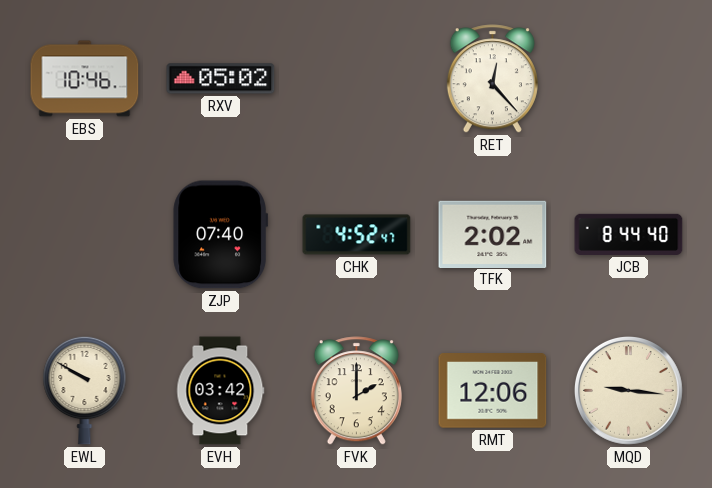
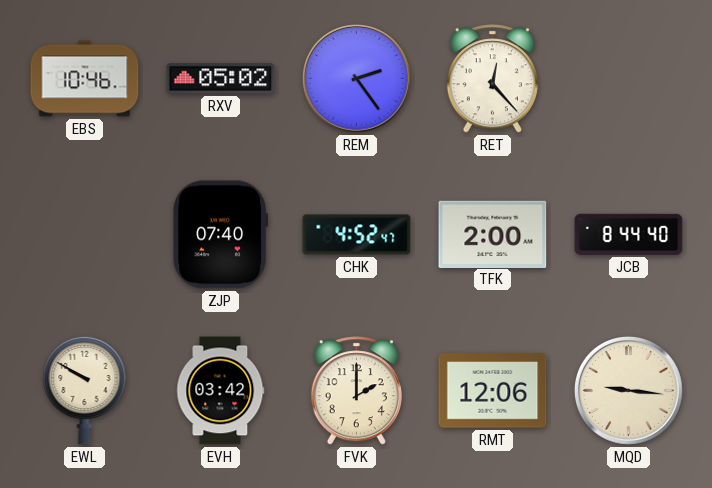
REM: none -> 2:24 (356, 78)
TFK: 2:02 -> 2:00 (493, 234)
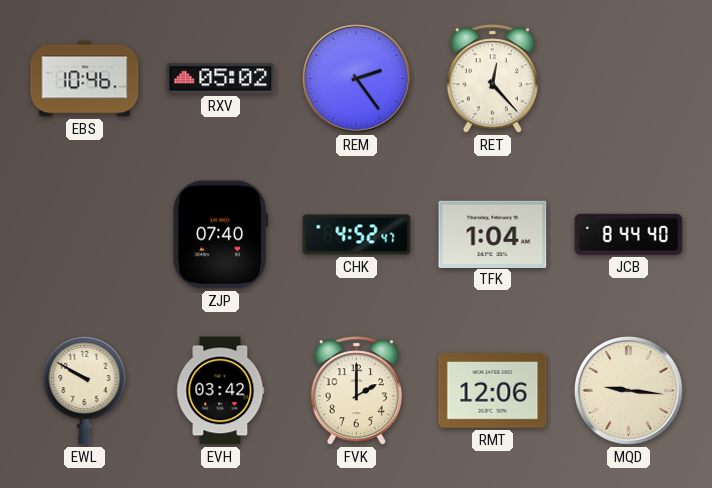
TFK: 2:00 -> 1:04 (493, 234)
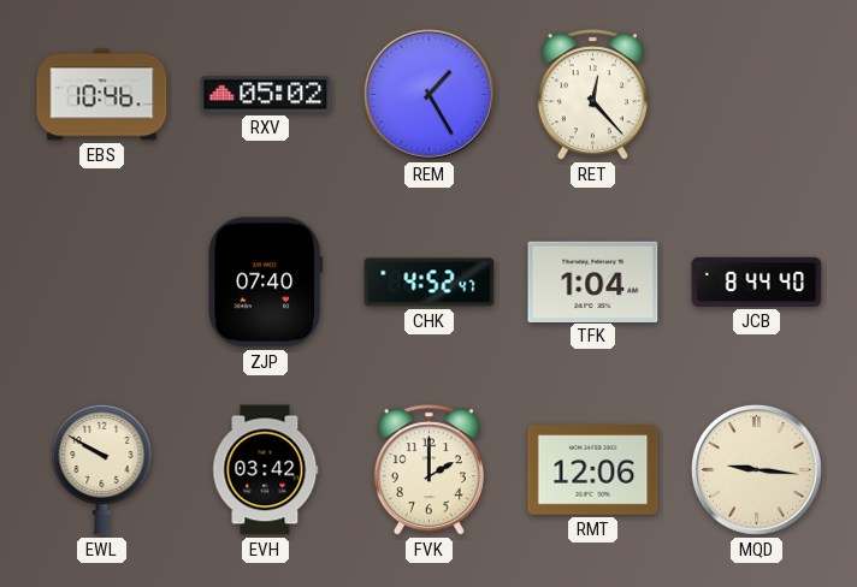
REM: 2:24 -> 1:25 (428, 94)
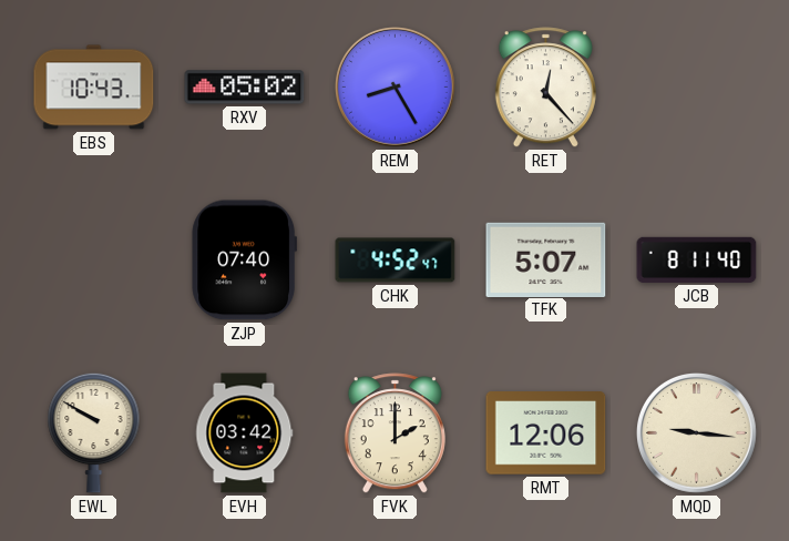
EBS: 10:46 -> 10:43 (94, 88)
REM: 1:25 -> 8:25 (394, 86)
TFK: 1:04 -> 5:07 (546, 259)
JCB: 8:44 -> 8:11 (697, 259)
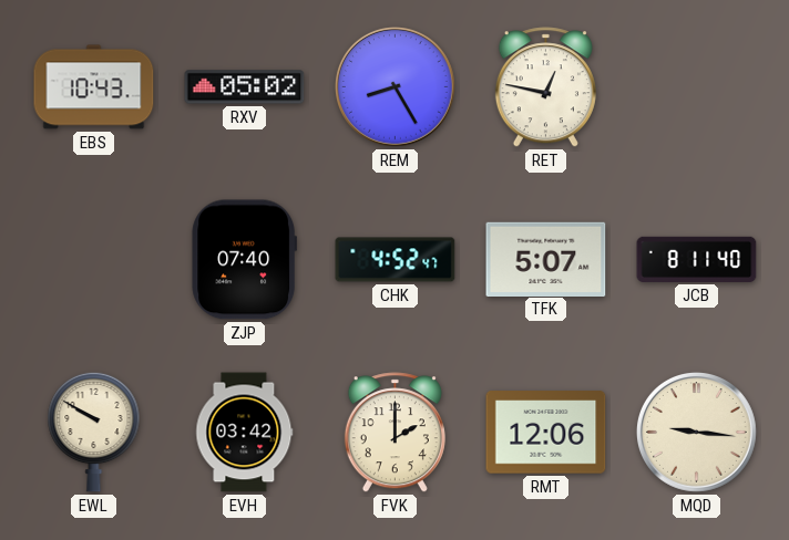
RET: 12:23 -> 12:47 (545, 87)
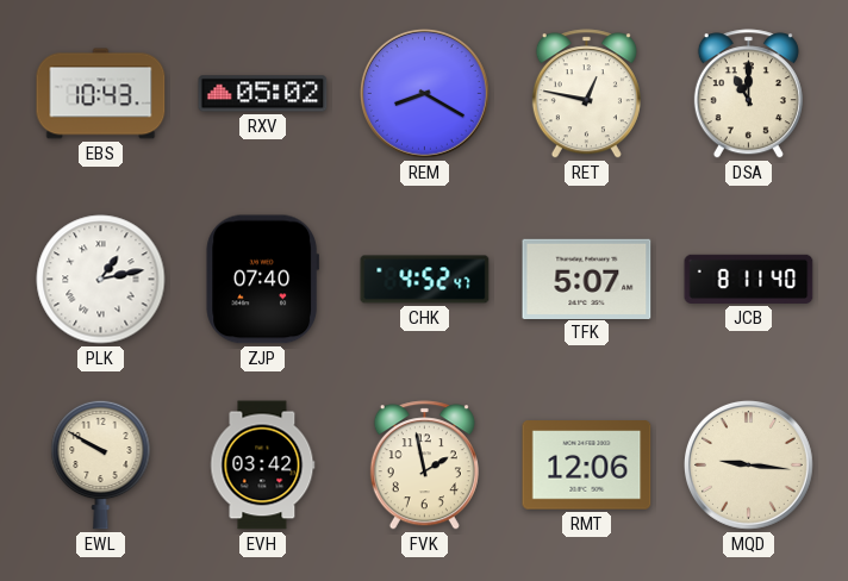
REM: 8:25 -> 8:20 (424, 93)
DSA: none -> 11:00 (748, 94)
PLK: none -> 1:13 (101, 280)
FVK: 2:00 -> 1:58 (424, 466)
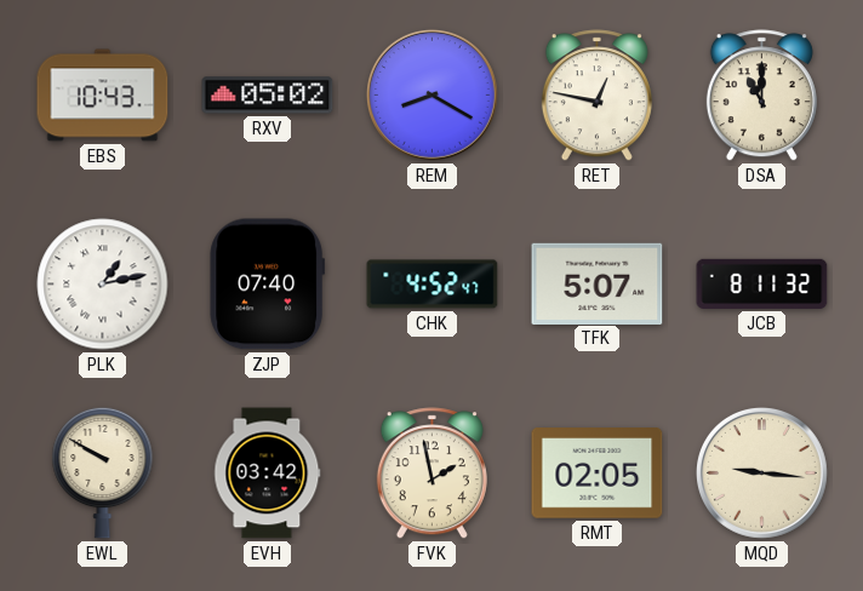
JCB: 8:11:40 -> 8:11:32 (762, 283)
RMT: 12:06 -> 02:05 (598, 474)
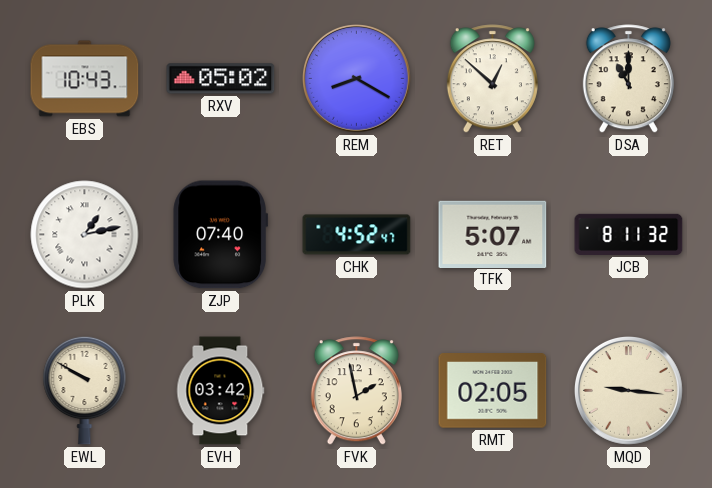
RET: 12:47 -> 12:52 (492, 79)
